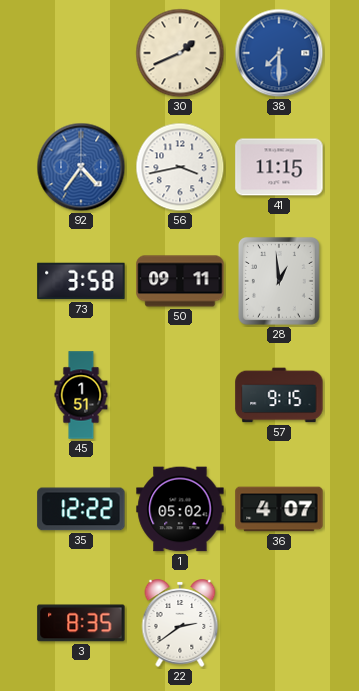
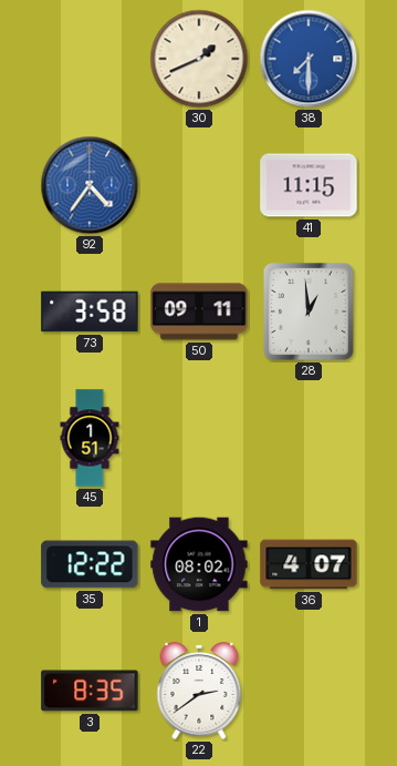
56: 3:43 -> none (180, 167)
57: 9:15 -> none (279, 395)
1: 05:02 -> 08:02 (199, 564)
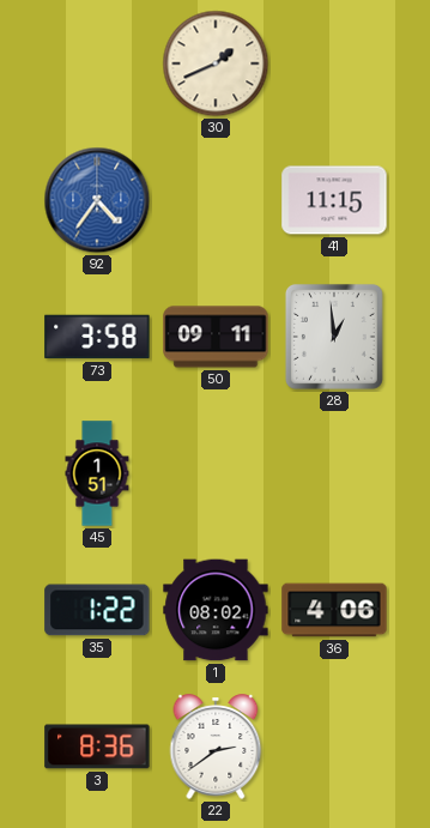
38: 7:30 -> none (309, 59)
35: 12:22 -> 1:22 (97, 610)
36: 4:07 -> 4:06 (334, 610)
3: 8:35 -> 8:36 (97, 747)
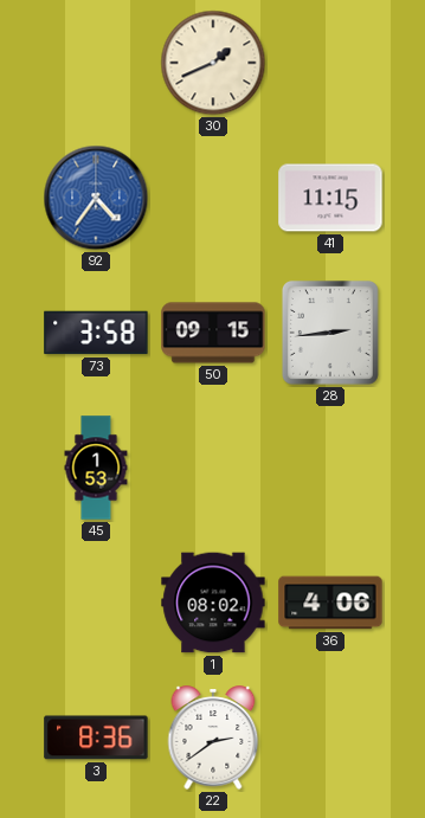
50: 09:11 -> 09:15 (213, 333)
28: 12:59 -> 2:44 (330, 333)
45: 1:51 -> 1:53 (96, 468)
35: 1:22 -> none (97, 610)
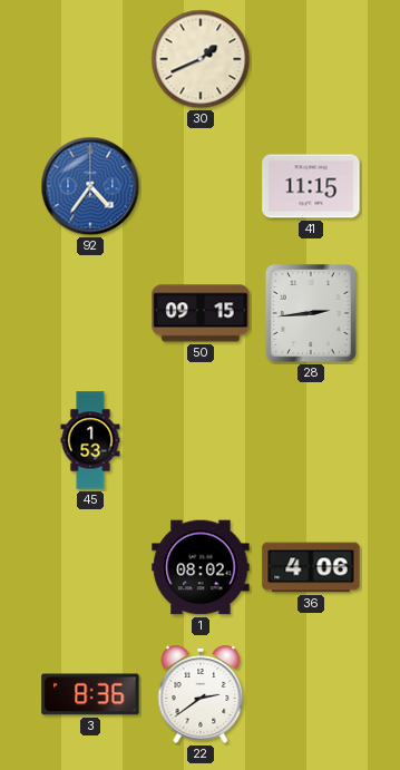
73: 3:58 -> none (96, 333)
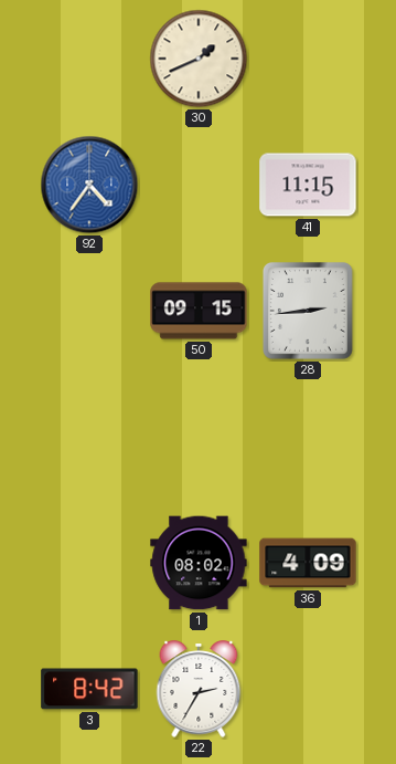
45: 1:53 -> none (90, 440)
36: 4:06 -> 4:09 (308, 563)
3: 8:36 -> 8:42 (89, 689)
22: 2:39 -> 2:35 (199, 689)
